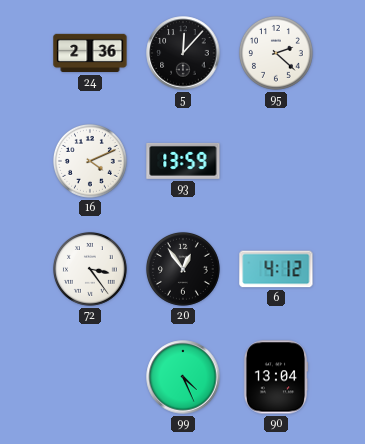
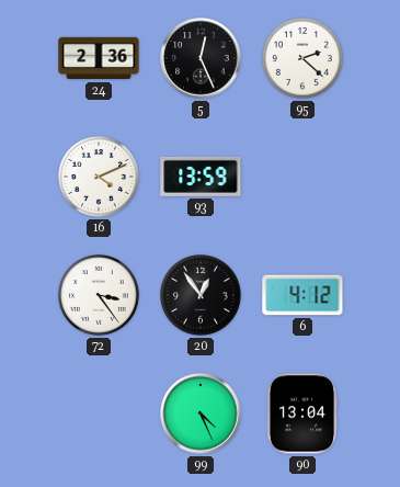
5: 12:07 -> 12:26 (201, 58)
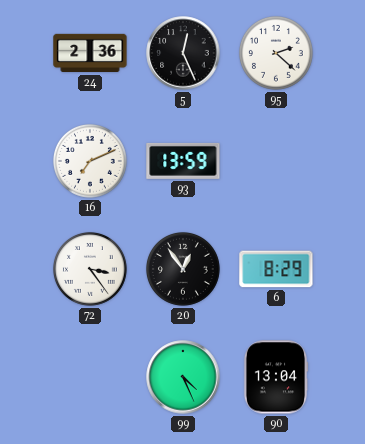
16: 4:11 -> 7:11 (91, 162)
6: 4:12 -> 8:29 (276, 269)
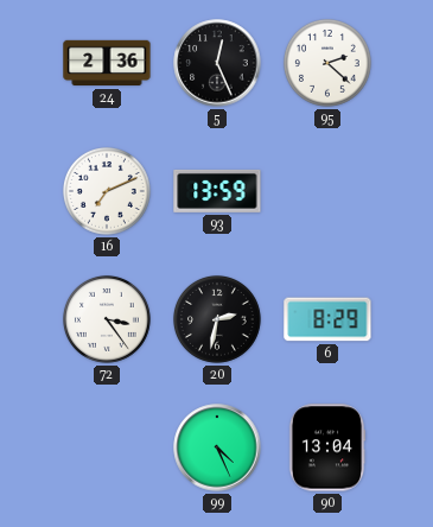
20: 12:54 -> 2:32 (218, 320)
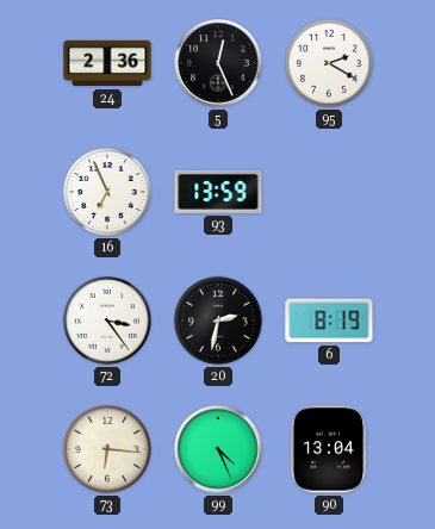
95: 2:22 -> 2:20 (330, 64)
16: 7:11 -> 6:56 (108, 193)
6: 8:29 -> 8:19 (329, 320)
73: none -> 6:16 (108, 450)
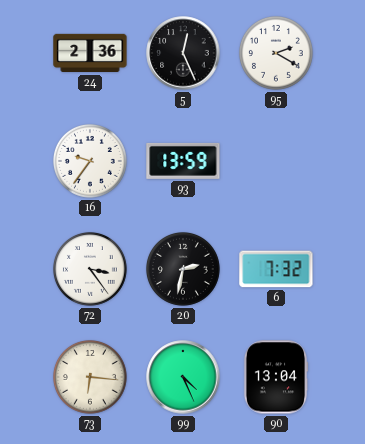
16: 6:56 -> 9:36 (91, 162)
6: 8:19 -> 7:32 (276, 269)
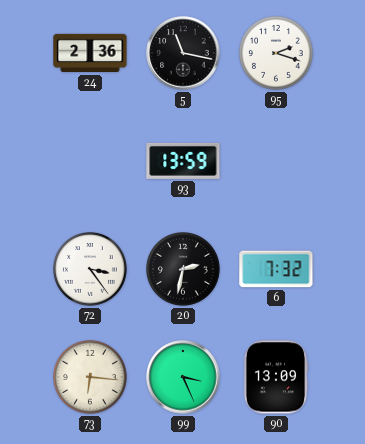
5: 12:26 -> 11:17 (183, 53)
95: 2:20 -> 2:18 (277, 54)
16: 9:36 -> none (91, 162)
99: 4:26 -> 3:26 (183, 377)
90: 13:04 -> 13:09 (276, 377)
